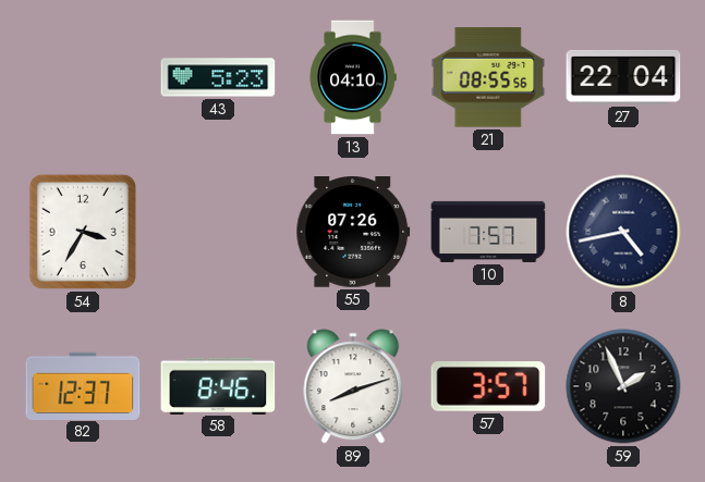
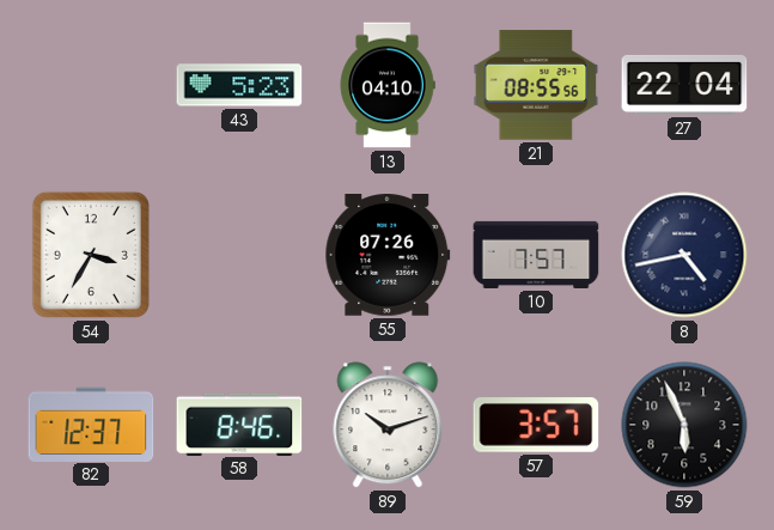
89: 8:12 -> 10:12 (388, 425)
59: 1:56 -> 5:56 (684, 425)
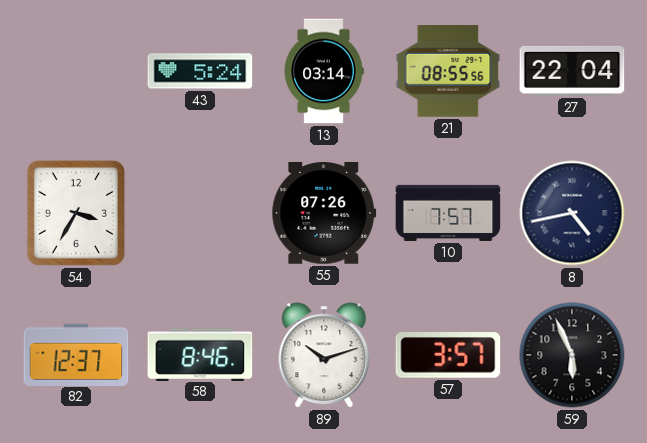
43: 5:23 -> 5:24 (200, 71)
13: 04:10 -> 03:14 (324, 71)
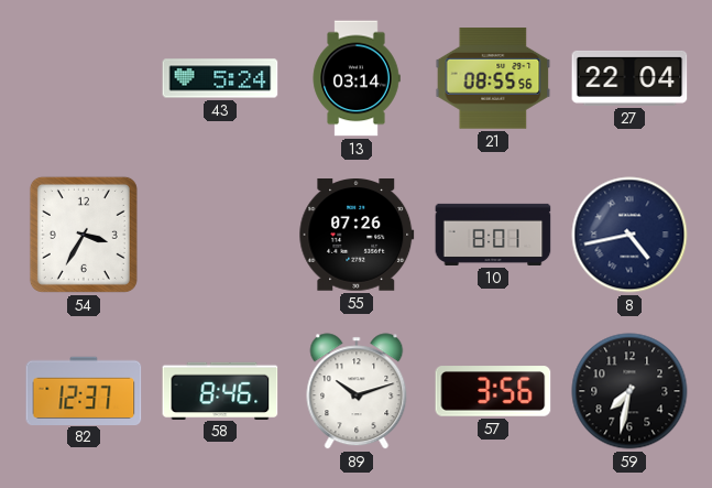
10: 7:57 -> 8:01 (493, 235)
57: 3:57 -> 3:56 (493, 391)
59: 5:56 -> 7:32 (629, 391)
